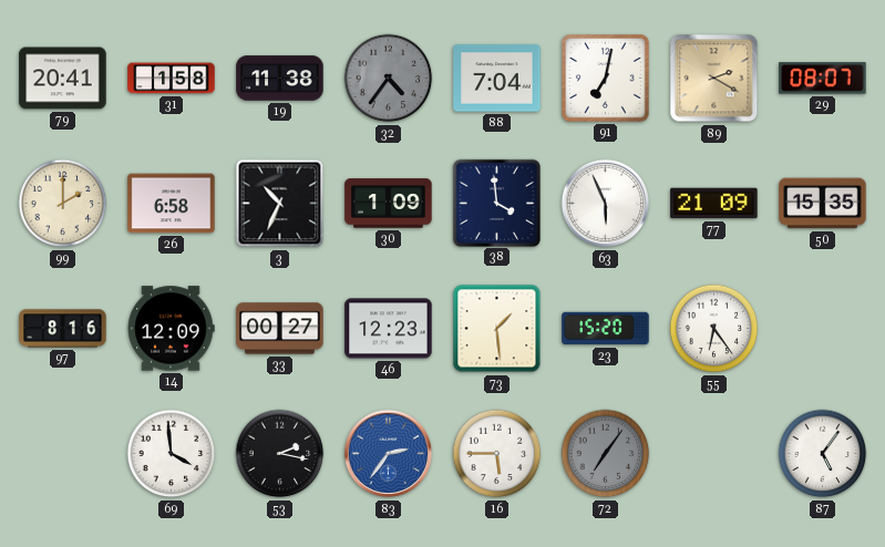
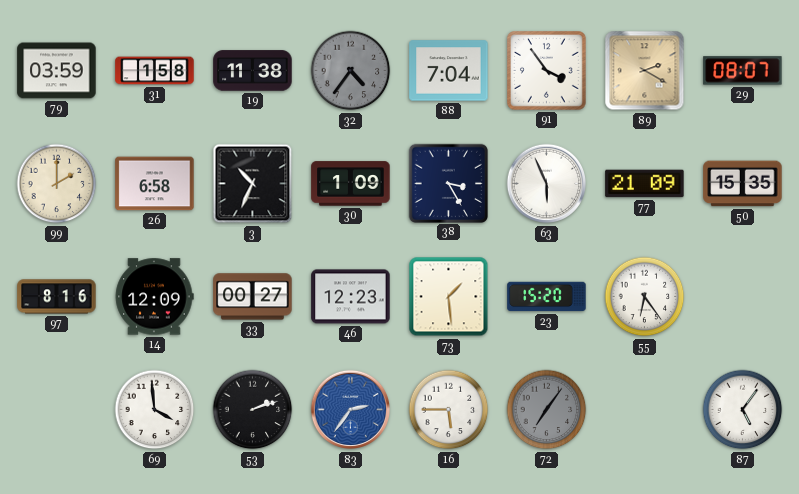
79: 20:41 -> 03:59 (57, 71)
91: 7:02 -> 3:54 (547, 71)
38: 3:59 -> 3:25 (448, 183)
53: 2:17 -> 2:12 (253, 410)
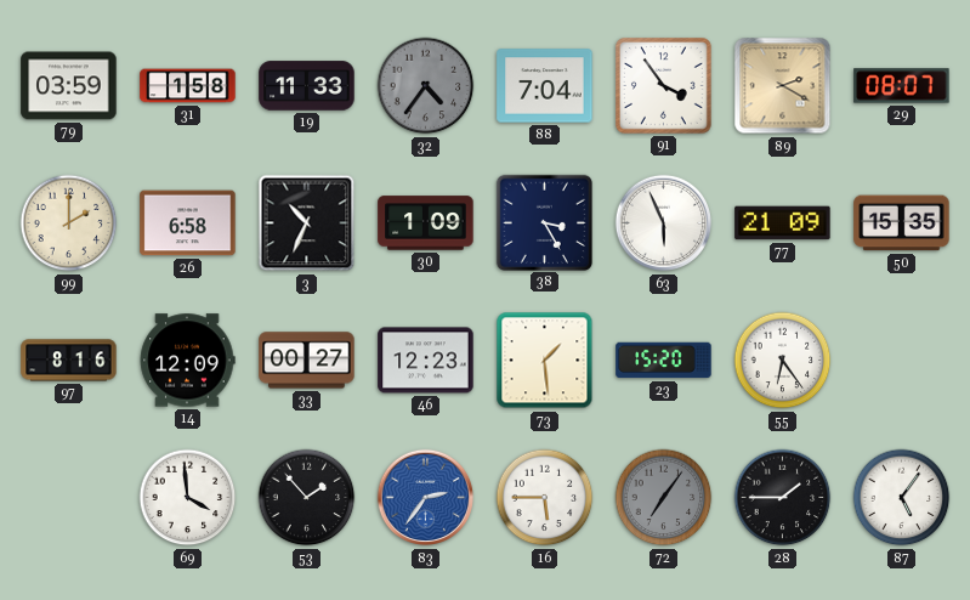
19: 11:38 -> 11:33 (307, 86)
53: 2:12 -> 1:53 (307, 498)
28: none -> 1:45 (783, 498)
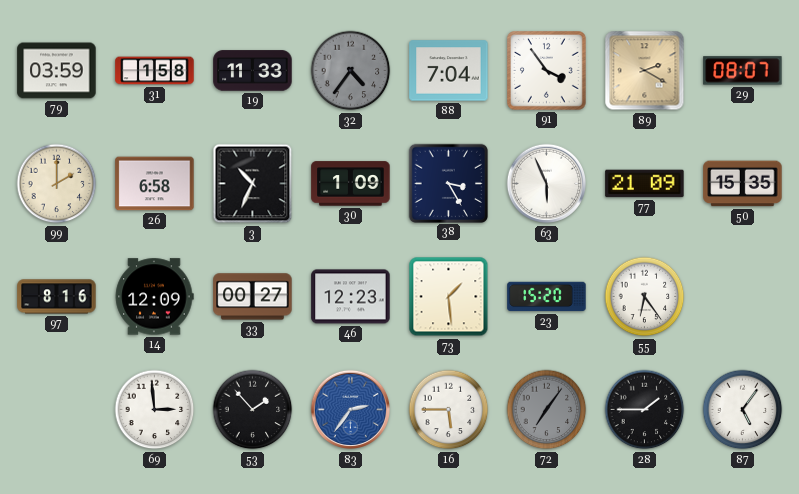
69: 3:59 -> 2:59 (155, 410)
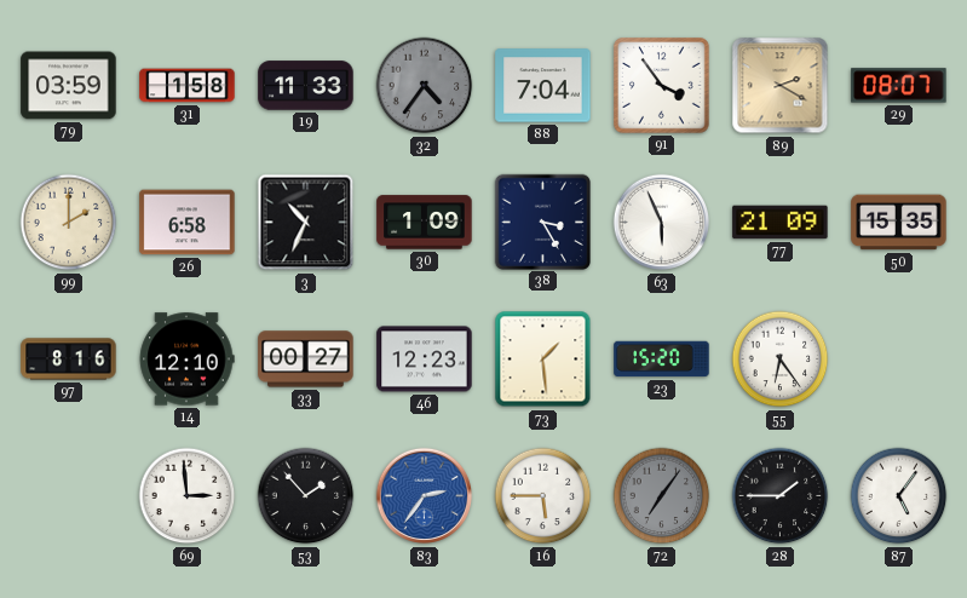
14: 12:09 -> 12:10 (186, 360)
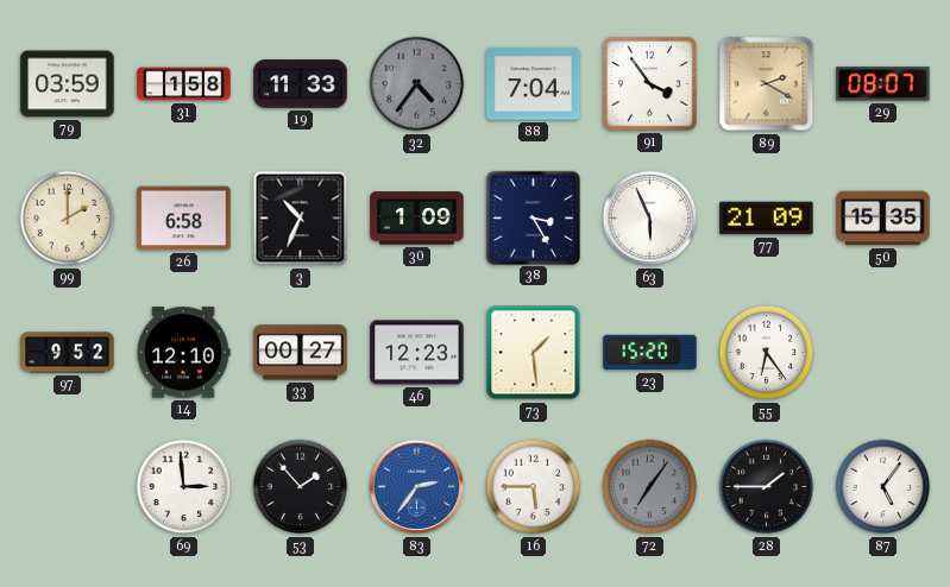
97: 8:16 -> 9:52 (68, 353)
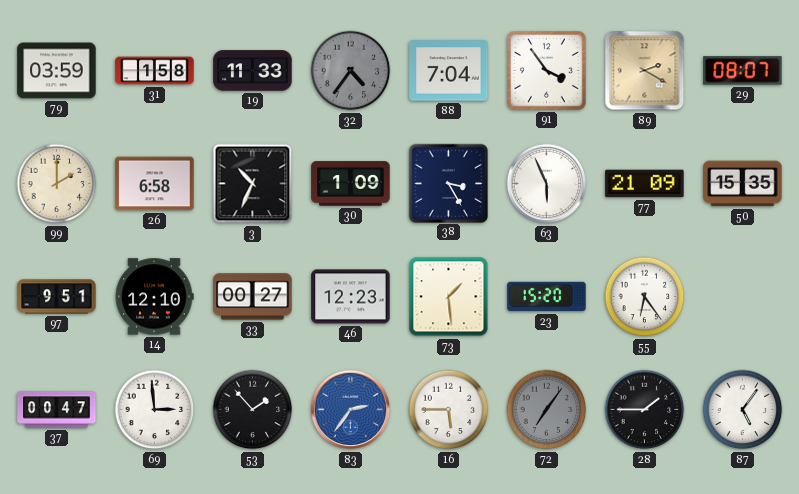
97: 9:52 -> 9:51 (57, 297)
37: none -> 00:47 (57, 410)
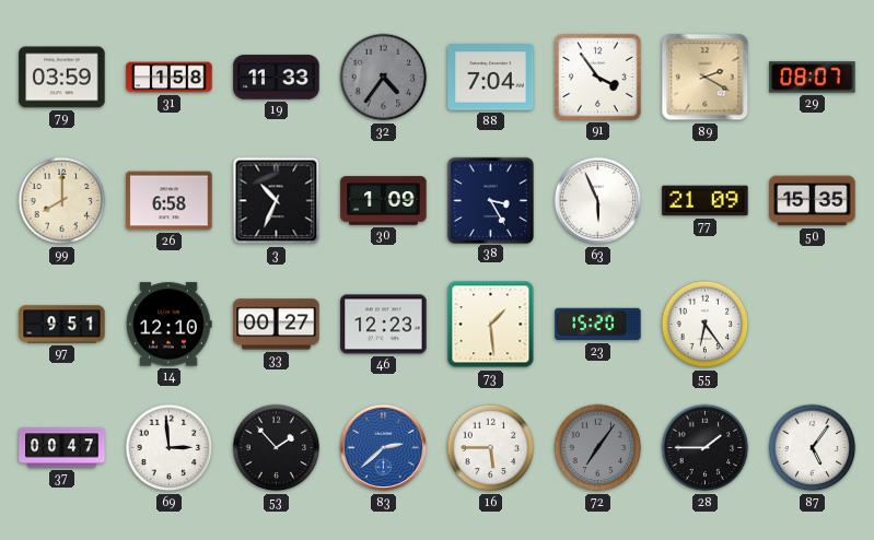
99: 2:00 -> 8:00 (62, 201)
83: 2:36 -> 2:38 (384, 448)
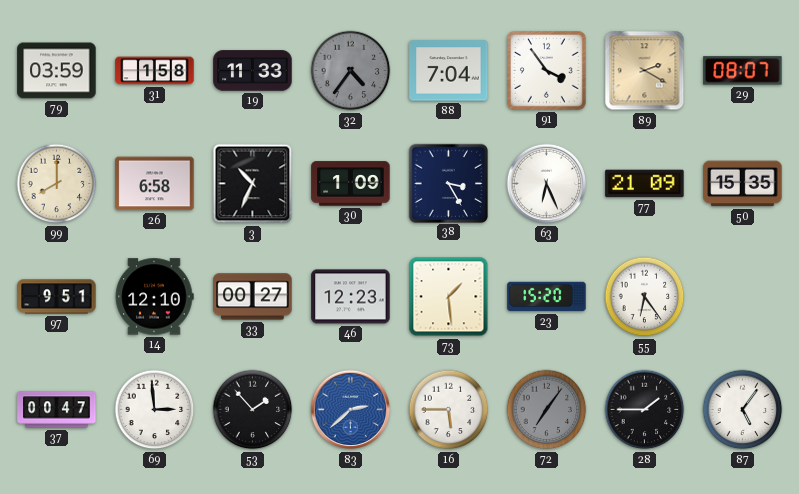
63: 5:56 -> 6:26 (547, 184)
